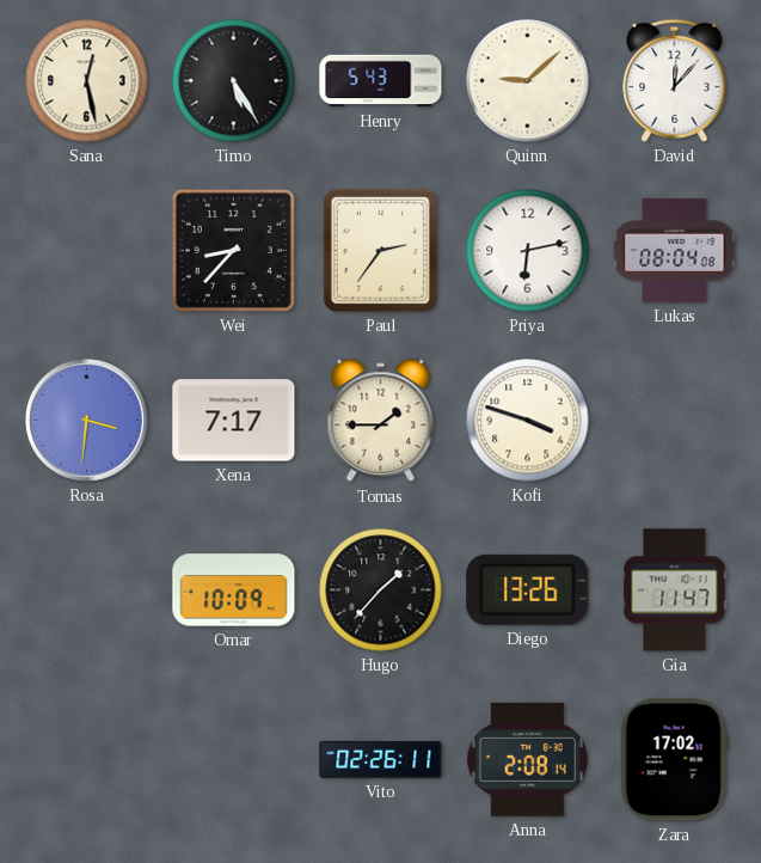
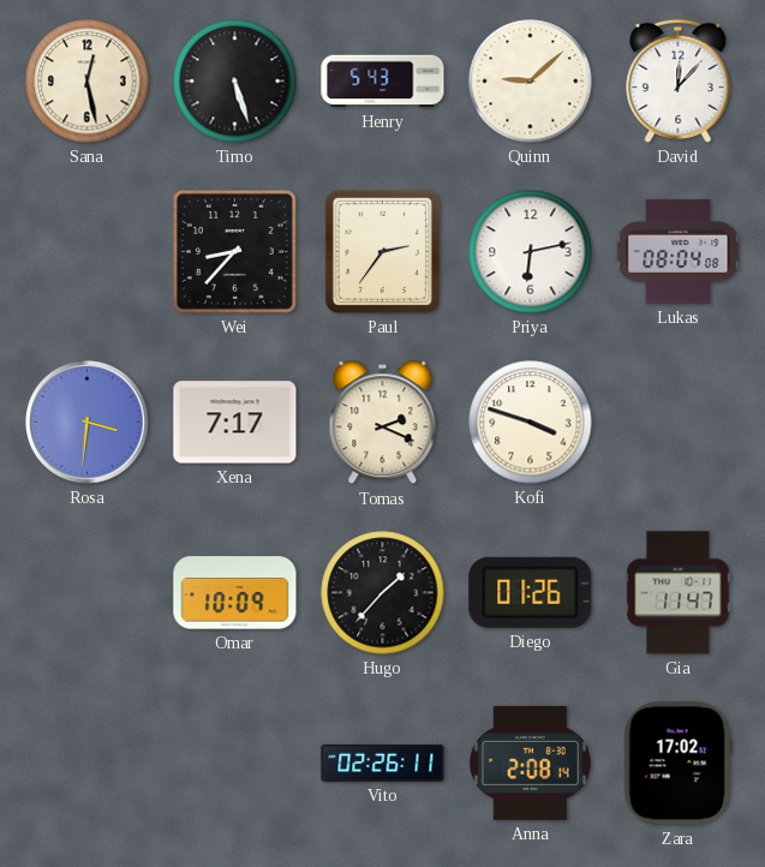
Timo: 5:25 -> 5:27 (235, 82)
Tomas: 1:45 -> 2:19 (383, 423)
Diego: 13:26 -> 01:26 (531, 592)
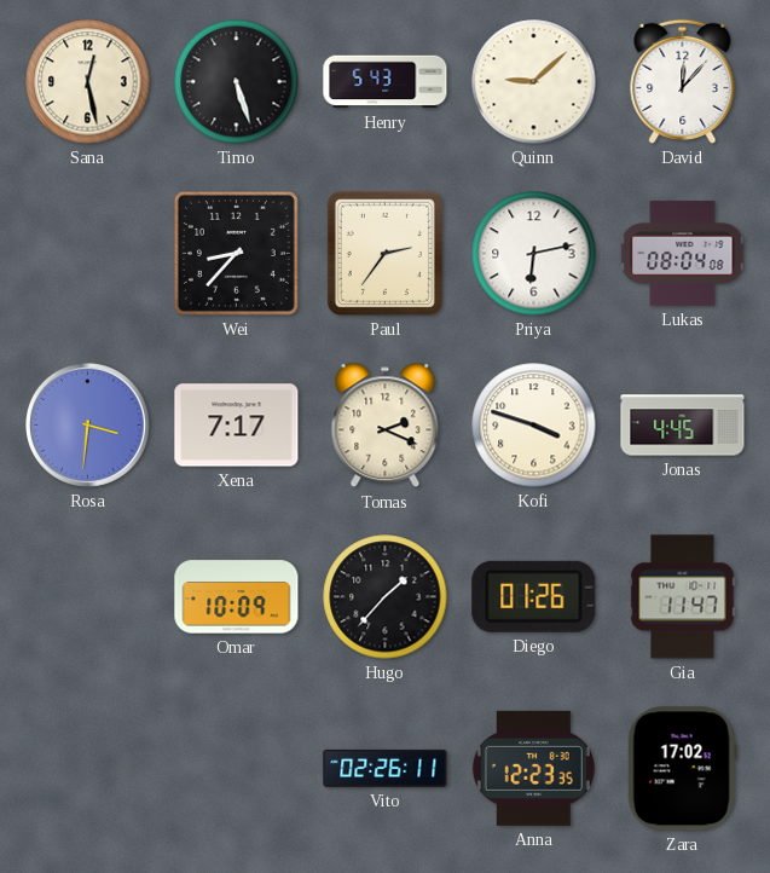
Jonas: none -> 4:45 (683, 426)
Anna: 2:08 -> 12:23 (533, 768)
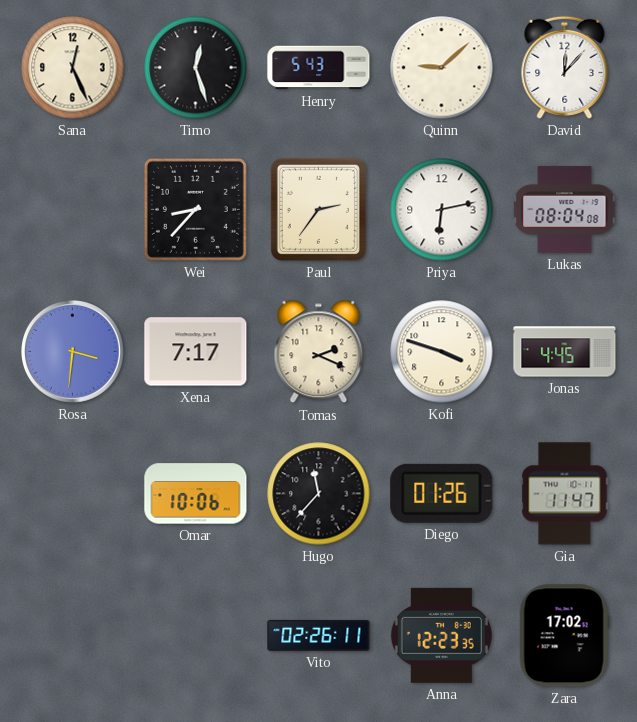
Sana: 12:28 -> 12:26 (73, 68)
Timo: 5:27 -> 12:27 (196, 68)
Omar: 10:09 -> 10:06 (196, 494)
Hugo: 1:37 -> 11:37 (319, 494)
